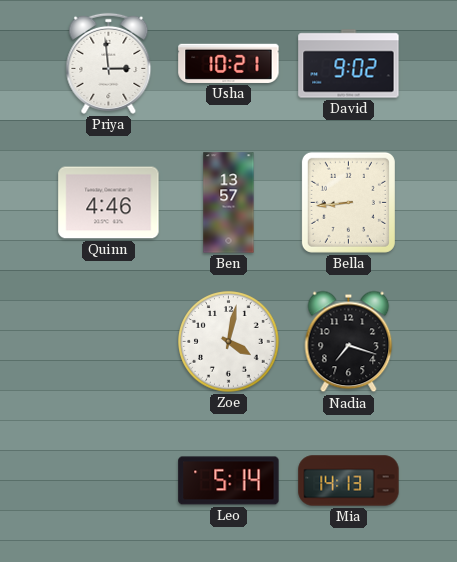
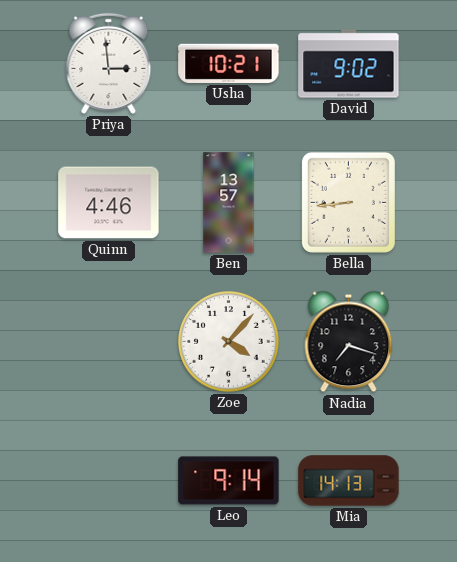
Zoe: 4:02 -> 4:07 (229, 342)
Leo: 5:14 -> 9:14 (229, 481)
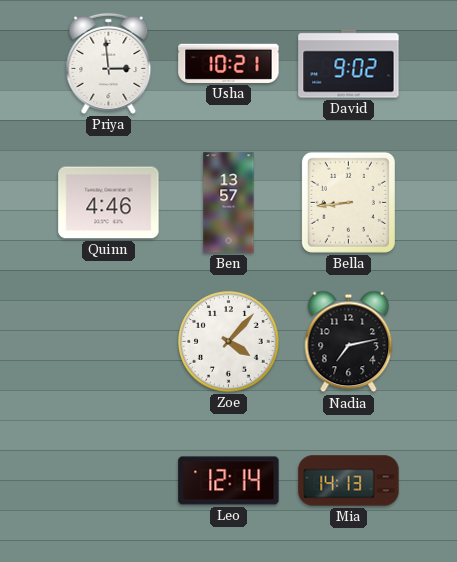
Nadia: 7:18 -> 7:13 (349, 342)
Leo: 9:14 -> 12:14 (229, 481)
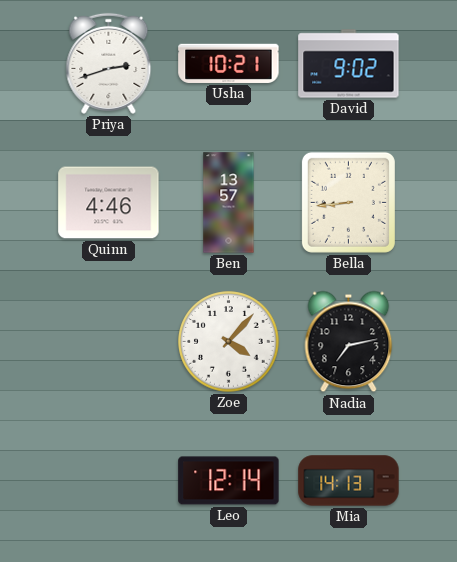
Priya: 2:59 -> 2:42 (109, 63)
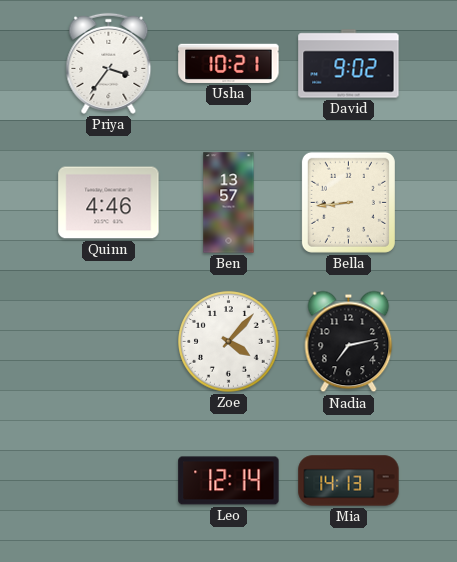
Priya: 2:42 -> 3:36 (109, 63)
